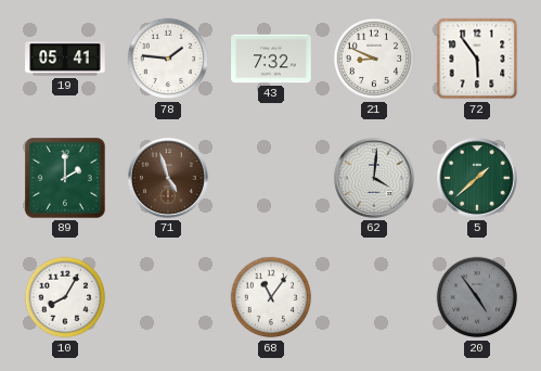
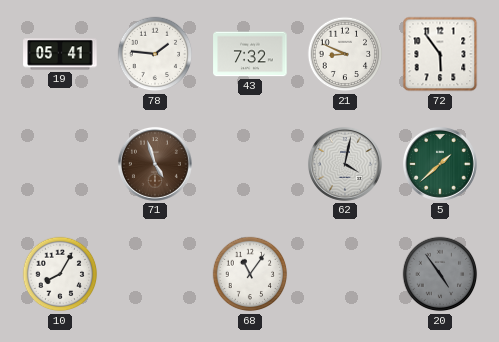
89: 2:00 -> none (66, 179)
62: 4:01 -> 4:02 (345, 164)
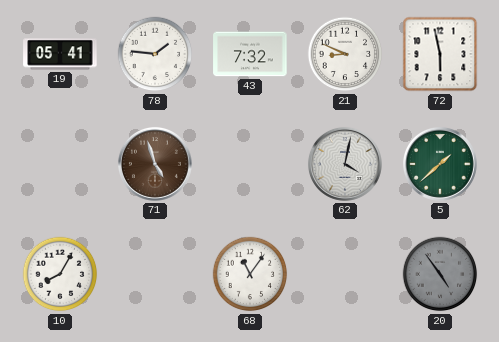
72: 5:54 -> 5:58 (440, 54)
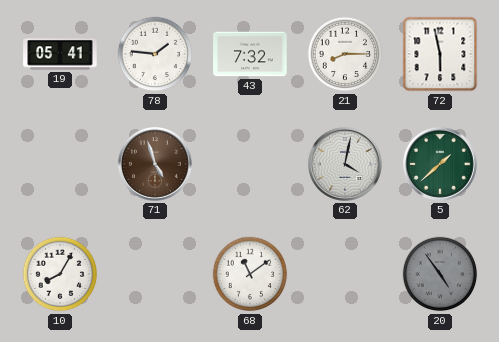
21: 8:49 -> 8:15 (345, 54)
68: 11:06 -> 11:09 (250, 274)
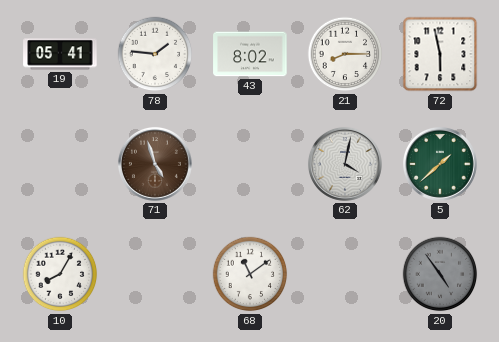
43: 7:32 -> 8:02 (250, 54)
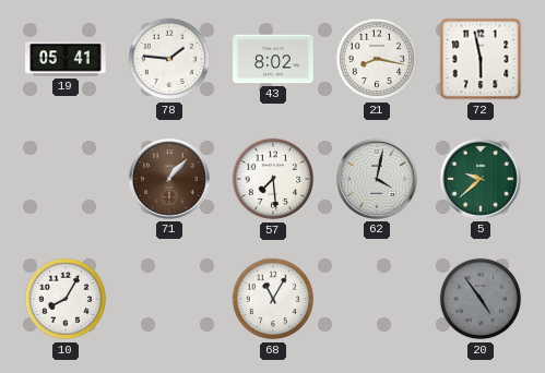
21: 8:15 -> 8:17 (377, 59)
71: 4:57 -> 1:07 (169, 179)
57: none -> 7:29 (273, 179)
5: 1:38 -> 9:38 (481, 179)
68: 11:09 -> 11:05 (273, 299)
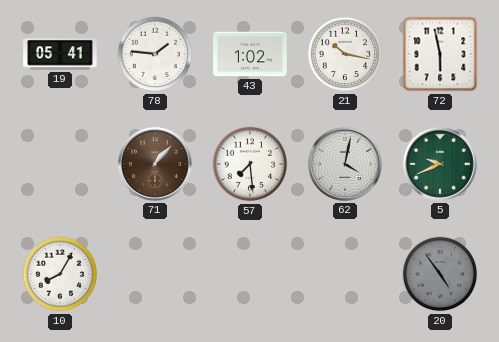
43: 8:02 -> 1:02 (250, 54)
21: 8:17 -> 10:17 (345, 54)
5: 9:38 -> 9:41 (440, 164)
68: 11:05 -> none (273, 299)
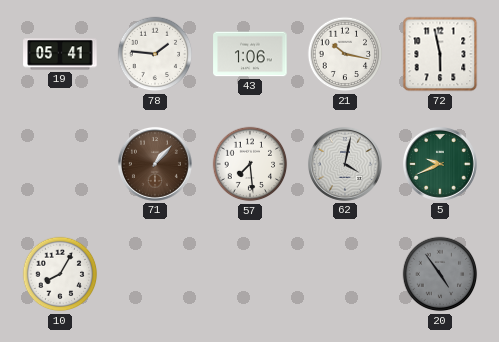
43: 1:02 -> 1:06 (250, 54)
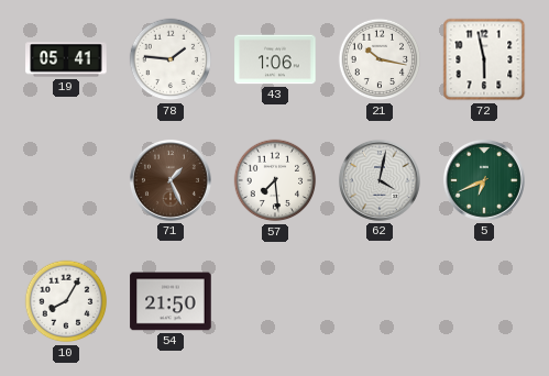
71: 1:07 -> 1:26 (171, 180)
5: 9:41 -> 6:41 (484, 180)
54: none -> 21:50 (171, 301)
20: 4:54 -> none (440, 274)
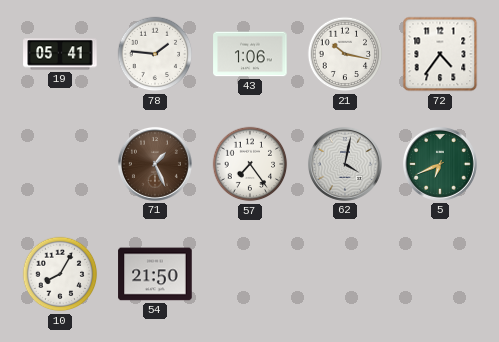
72: 5:58 -> 4:36 (440, 54)
57: 7:29 -> 7:24 (250, 164)
